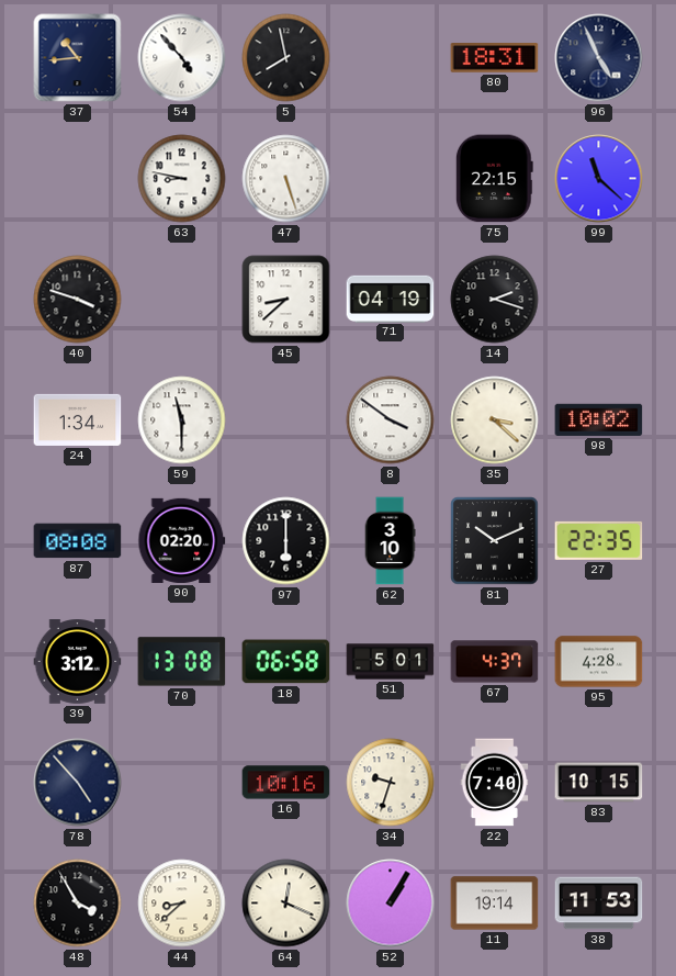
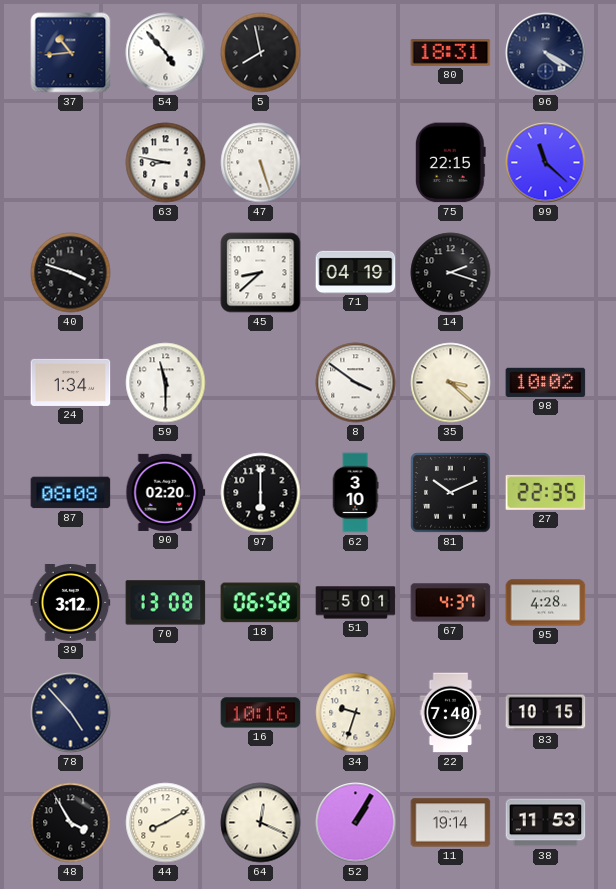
96: 4:56 -> 4:20 (546, 53)
44: 8:38 -> 8:10 (166, 823)
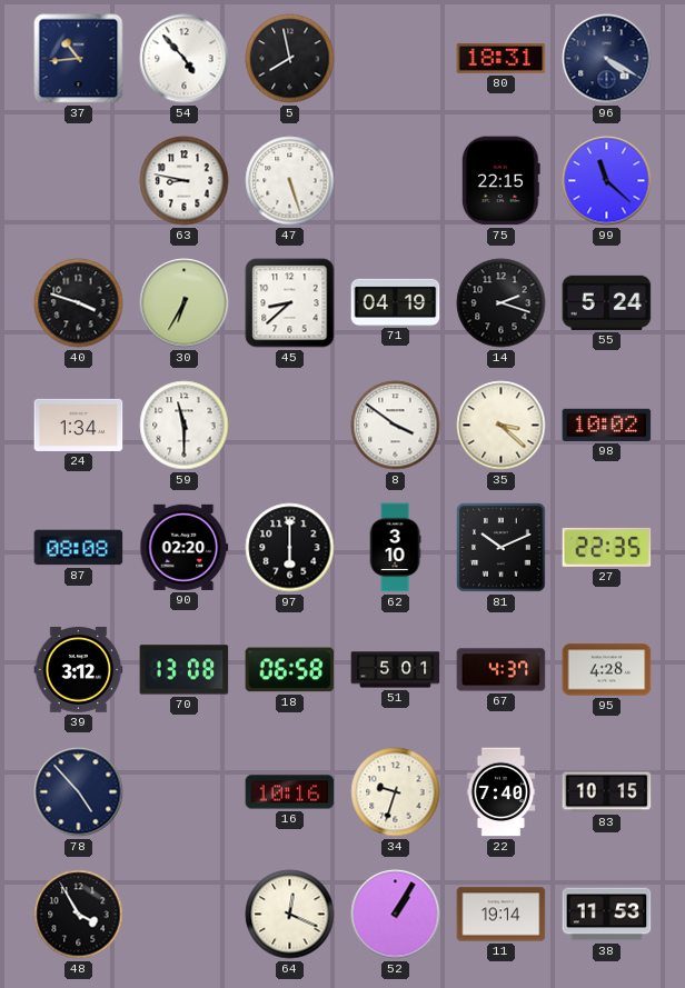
30: none -> 6:35 (185, 303)
55: none -> 5:24 (607, 302)
44: 8:10 -> none (166, 823)
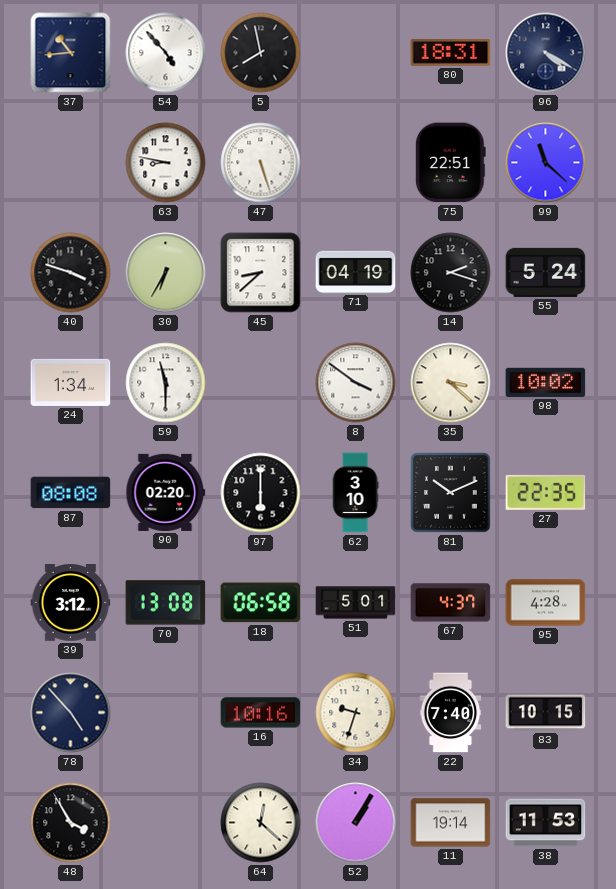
75: 22:15 -> 22:51 (450, 163)
64: 12:19 -> 12:22 (261, 823)
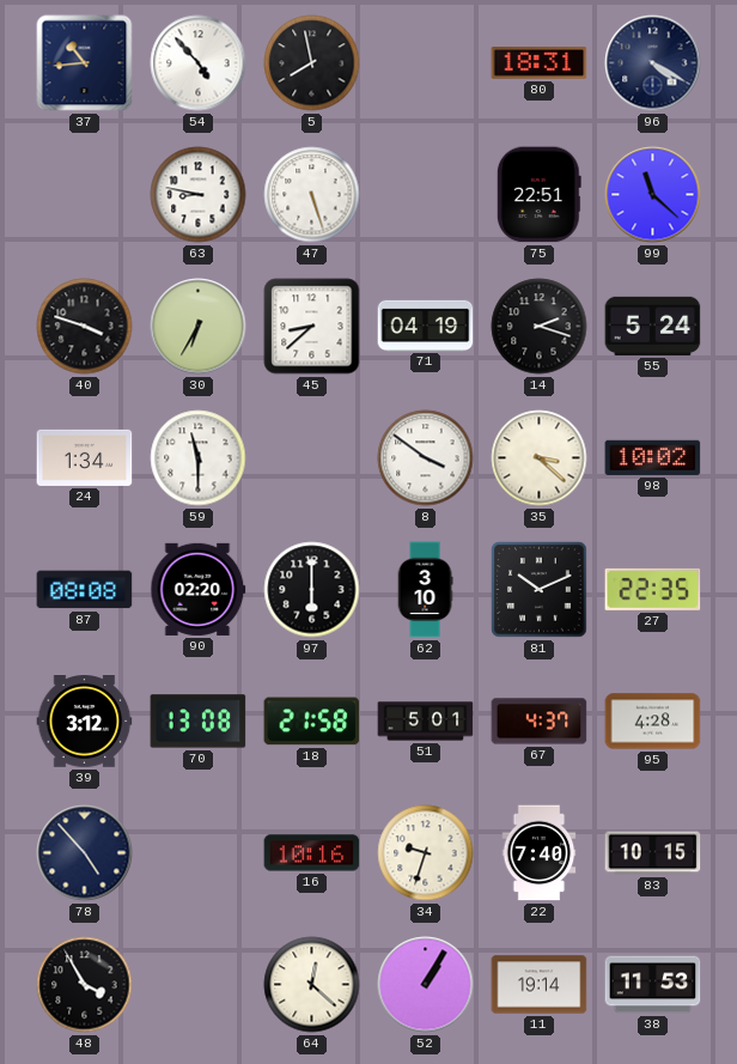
18: 06:58 -> 21:58 (312, 722)
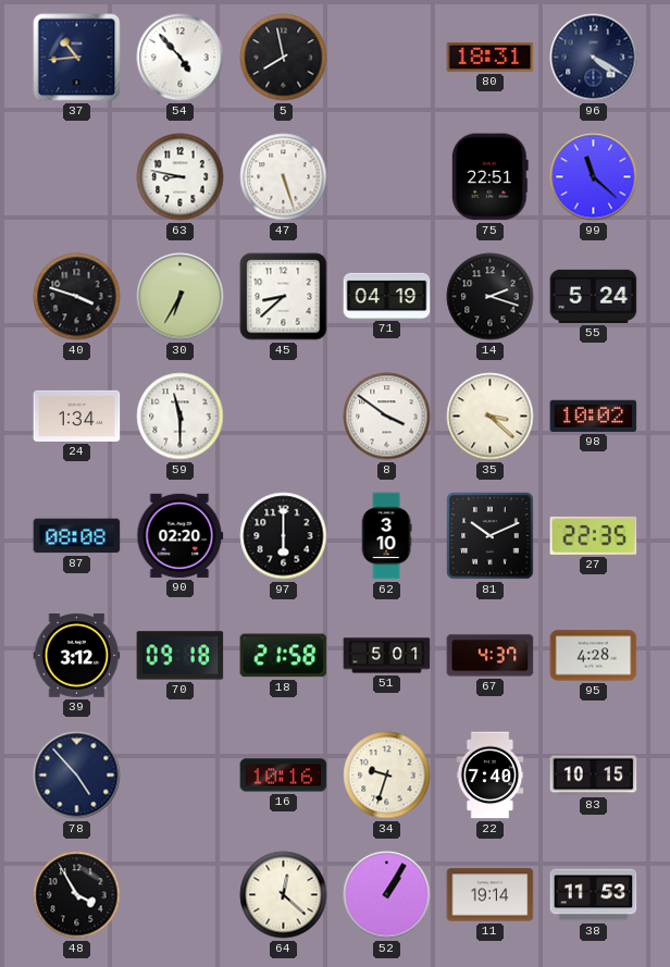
70: 13:08 -> 09:18 (181, 656)
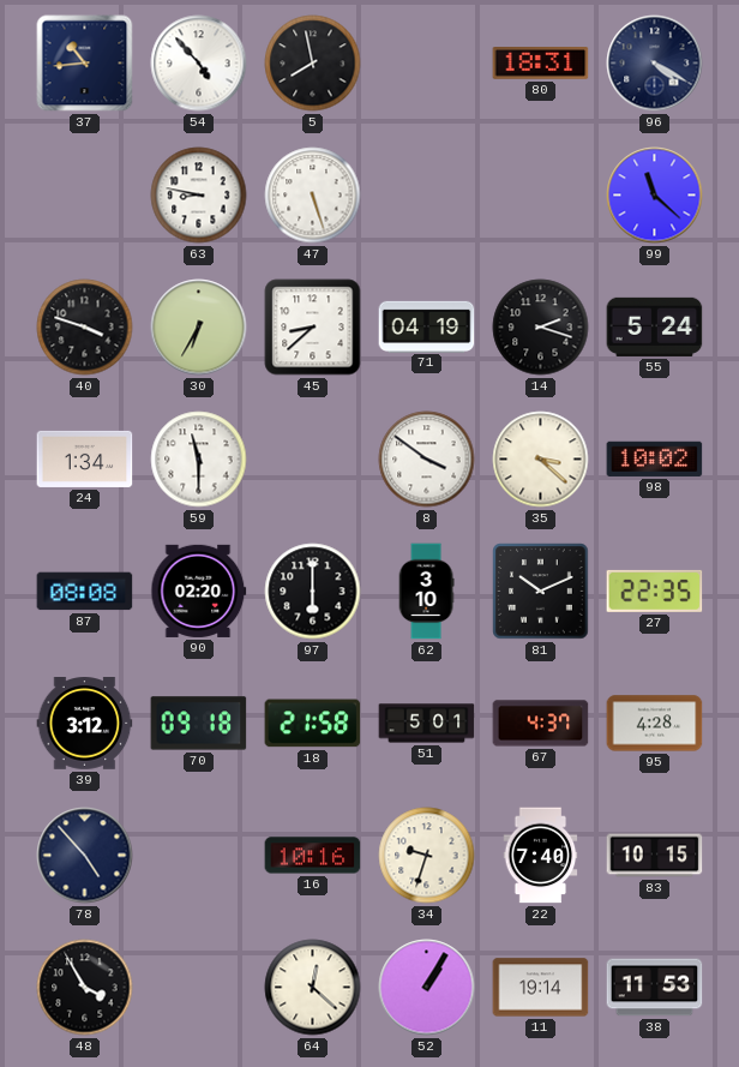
75: 22:51 -> none (489, 177)
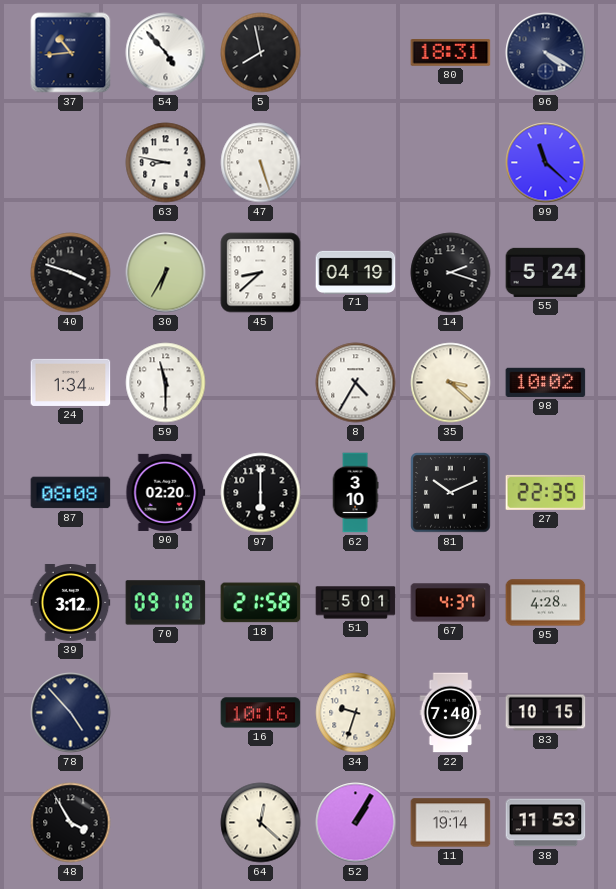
8: 3:51 -> 4:35 (356, 383)
